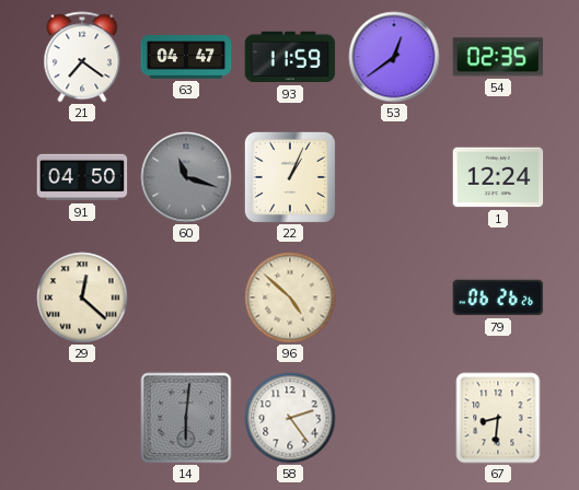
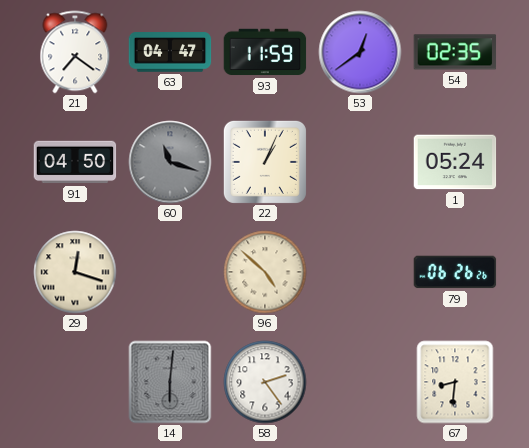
1: 12:24 -> 05:24 (455, 162)
29: 12:22 -> 12:18 (75, 272)
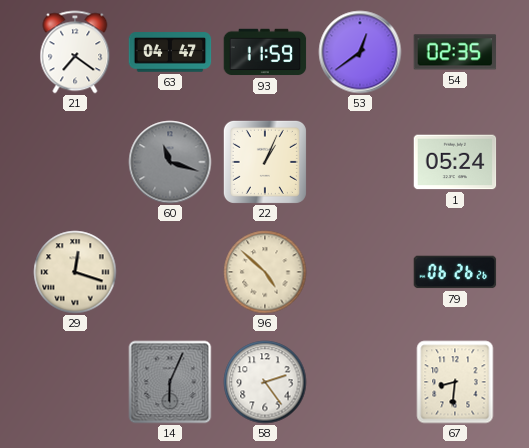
91: 04:50 -> none (75, 162)
14: 6:01 -> 6:04 (170, 382)
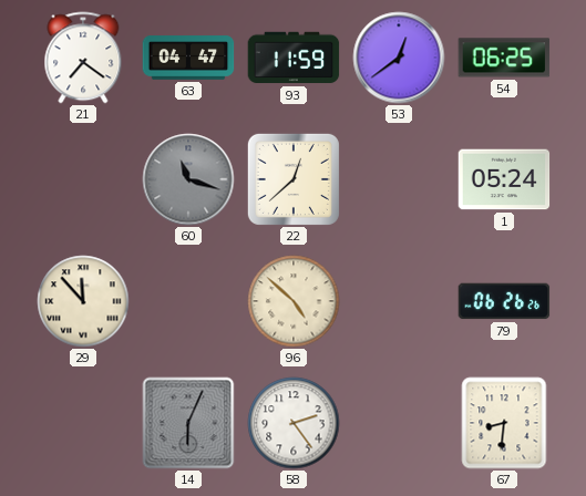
54: 02:35 -> 06:25 (504, 58)
22: 1:04 -> 12:38 (294, 179)
29: 12:18 -> 11:53 (83, 301)
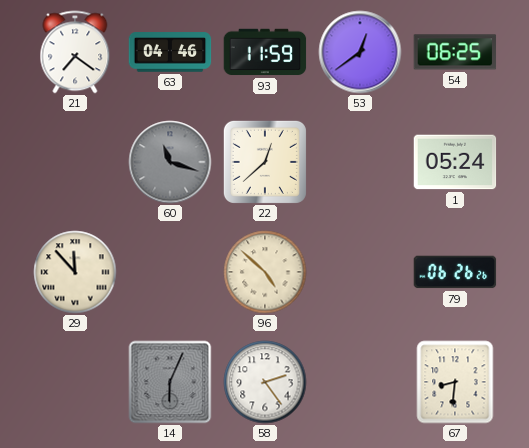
63: 04:47 -> 04:46 (170, 52)
